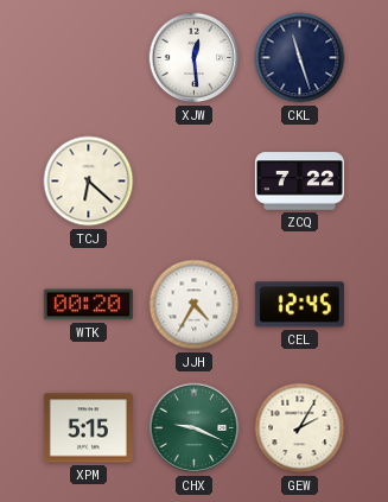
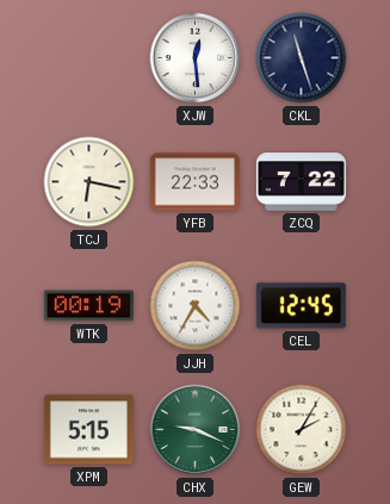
TCJ: 6:22 -> 6:17 (89, 182)
YFB: none -> 22:33 (194, 182)
WTK: 00:20 -> 00:19 (88, 306)
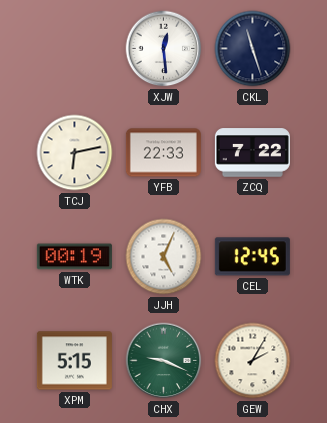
TCJ: 6:17 -> 6:13 (75, 153)
JJH: 4:35 -> 5:04 (164, 257)
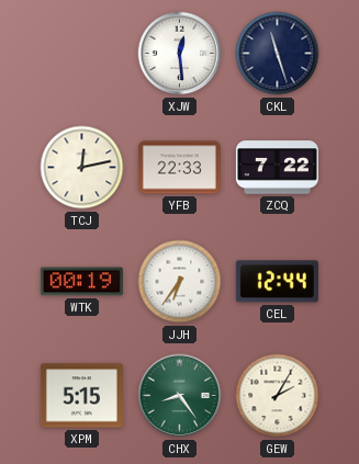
TCJ: 6:13 -> 12:13 (82, 168)
JJH: 5:04 -> 6:36 (180, 282)
CEL: 12:45 -> 12:44 (277, 282)
CHX: 9:19 -> 8:24 (180, 396)
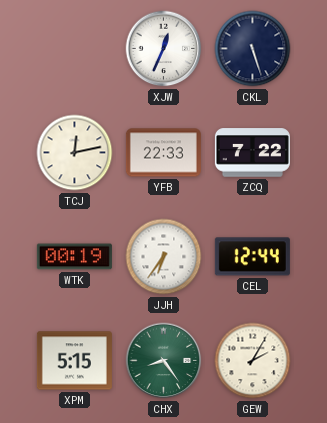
XJW: 12:29 -> 12:34 (164, 49)
CKL: 11:27 -> 5:27 (253, 49)
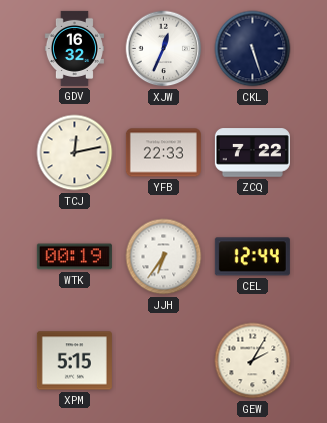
GDV: none -> 16:32 (74, 48)
CHX: 8:24 -> none (164, 361)
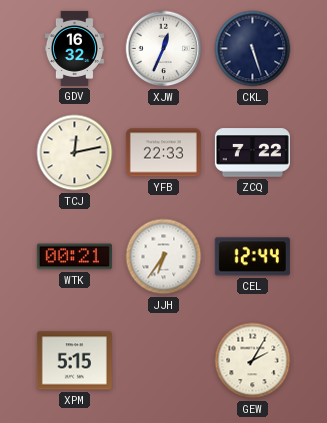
WTK: 00:19 -> 00:21 (74, 257)
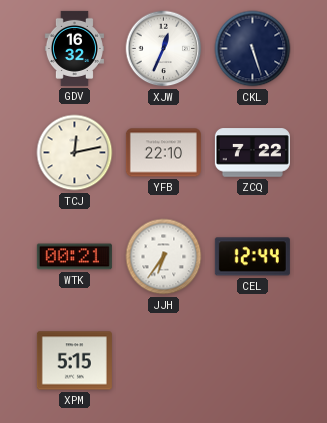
YFB: 22:33 -> 22:10 (163, 153)
GEW: 2:05 -> none (253, 361)
